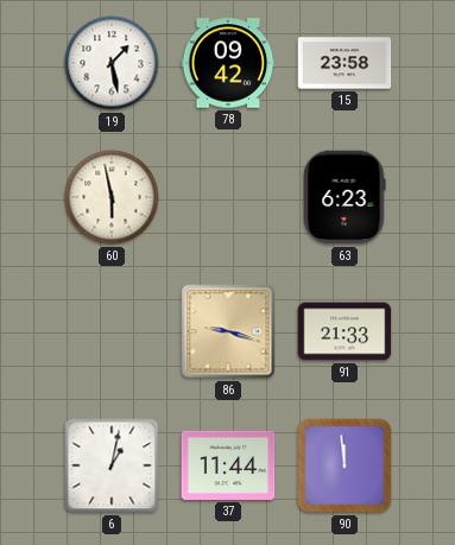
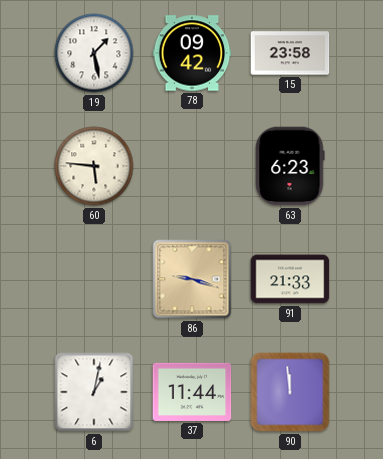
60: 5:58 -> 5:46 (94, 166)
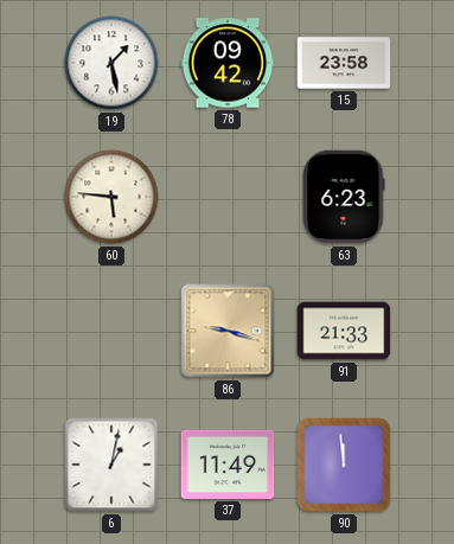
37: 11:44 -> 11:49 (228, 465)
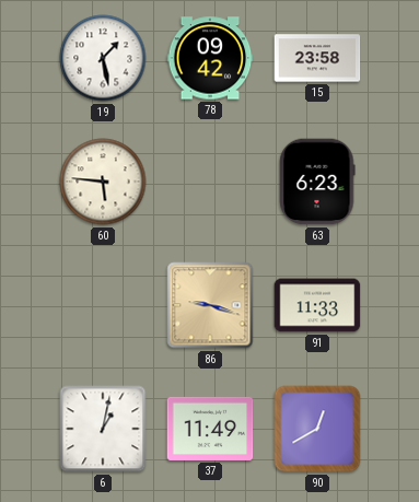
91: 21:33 -> 11:33 (317, 305)
90: 11:59 -> 12:40 (317, 429)
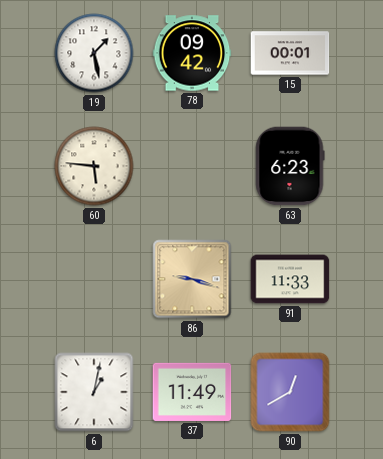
15: 23:58 -> 00:01 (290, 53)
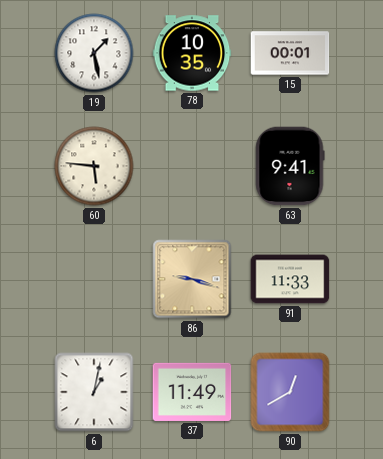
78: 09:42 -> 10:35 (192, 53)
63: 6:23 -> 9:41 (290, 166)
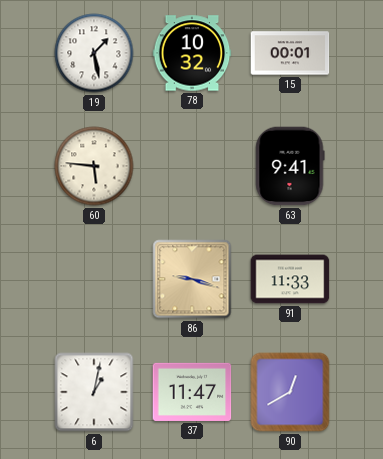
78: 10:35 -> 10:32 (192, 53)
37: 11:49 -> 11:47 (192, 392)
